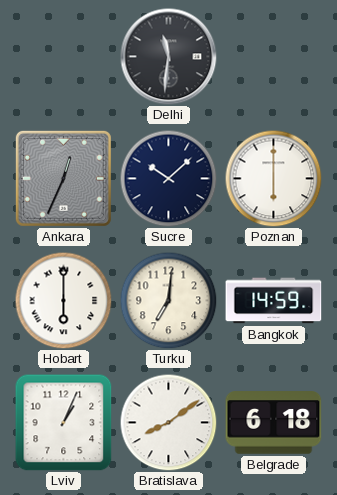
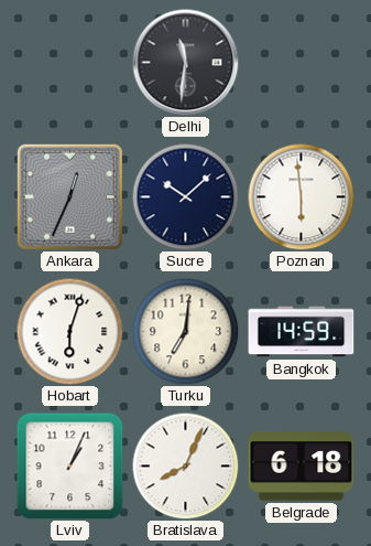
Poznan: 6:00 -> 5:59 (301, 196)
Hobart: 6:00 -> 6:03 (69, 331)
Bratislava: 8:09 -> 8:04 (185, 465)
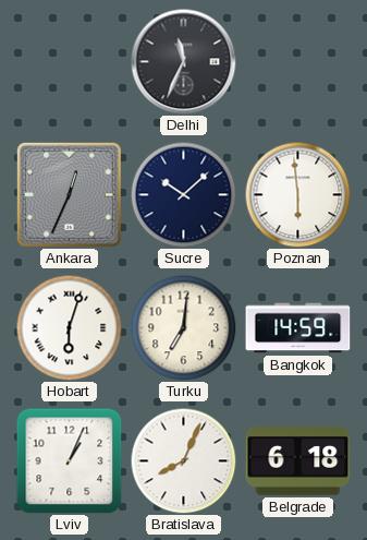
Delhi: 11:31 -> 11:34 (184, 62)
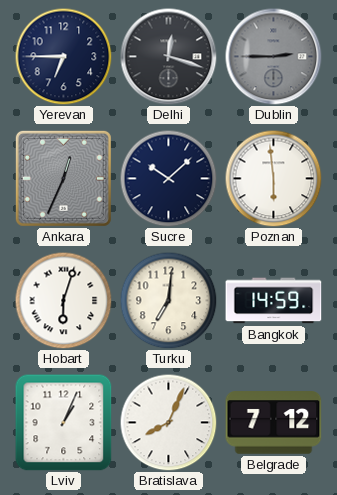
Yerevan: none -> 6:45 (63, 56)
Delhi: 11:34 -> 12:18 (169, 57)
Dublin: none -> 2:45 (274, 57)
Belgrade: 6:18 -> 7:12 (274, 423)
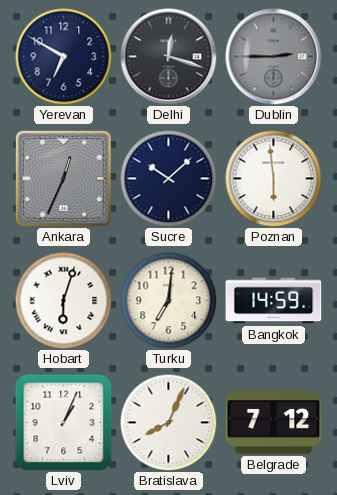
Yerevan: 6:45 -> 6:50 (63, 56)
